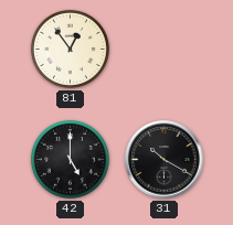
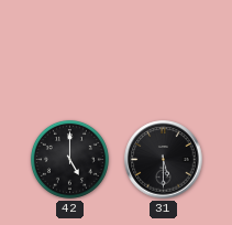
81: 12:54 -> none (70, 49)
31: 10:20 -> 5:30 (164, 160)
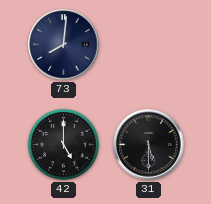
73: none -> 8:01 (64, 45)
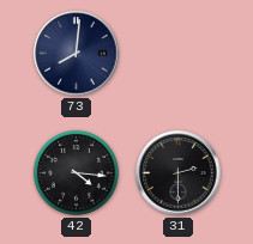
42: 5:00 -> 4:16 (76, 172)
31: 5:30 -> 2:30 (179, 173)
